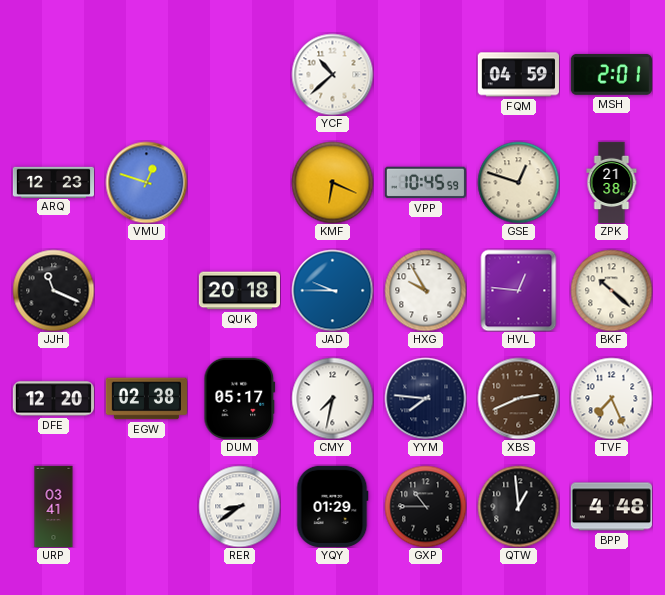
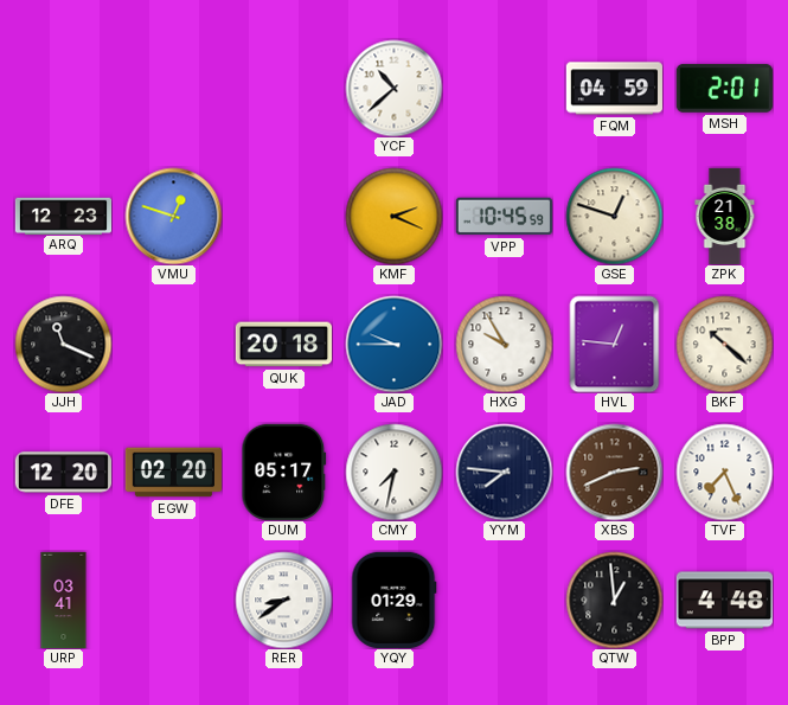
KMF: 6:19 -> 2:19 (393, 216)
EGW: 02:38 -> 02:20 (173, 473)
GXP: 10:45 -> none (425, 506)
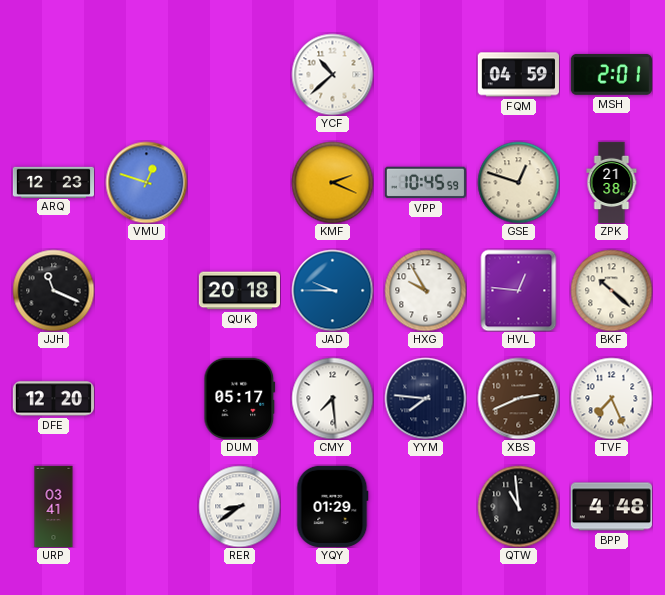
EGW: 02:20 -> none (173, 473)
CMY: 7:32 -> 7:29 (332, 398)
QTW: 12:59 -> 10:59 (518, 506)
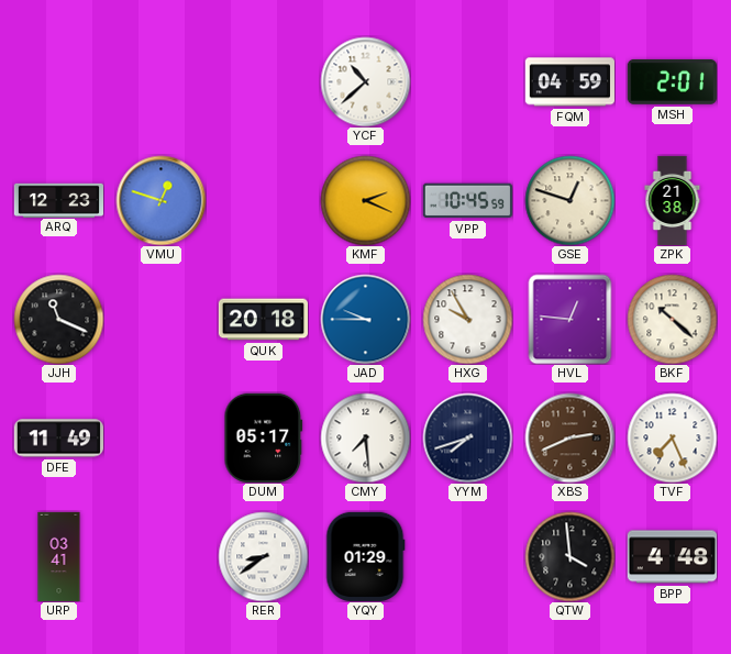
DFE: 12:20 -> 11:49 (58, 439)
YYM: 7:46 -> 7:42 (467, 437)
QTW: 10:59 -> 3:59 (569, 556)
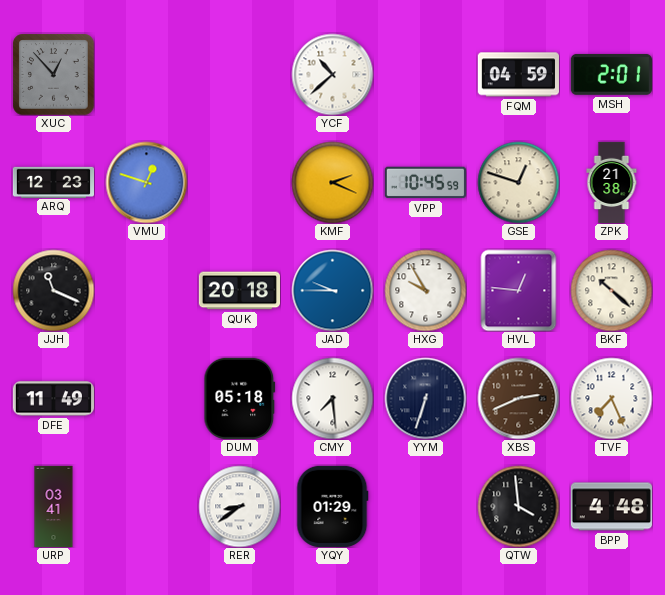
XUC: none -> 12:53 (53, 74)
DUM: 05:17 -> 05:18 (240, 398)
YYM: 7:42 -> 6:33 (425, 398)
